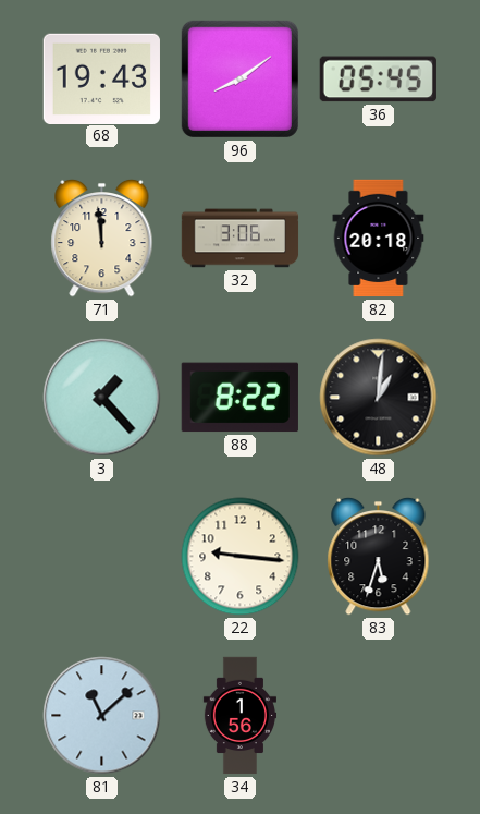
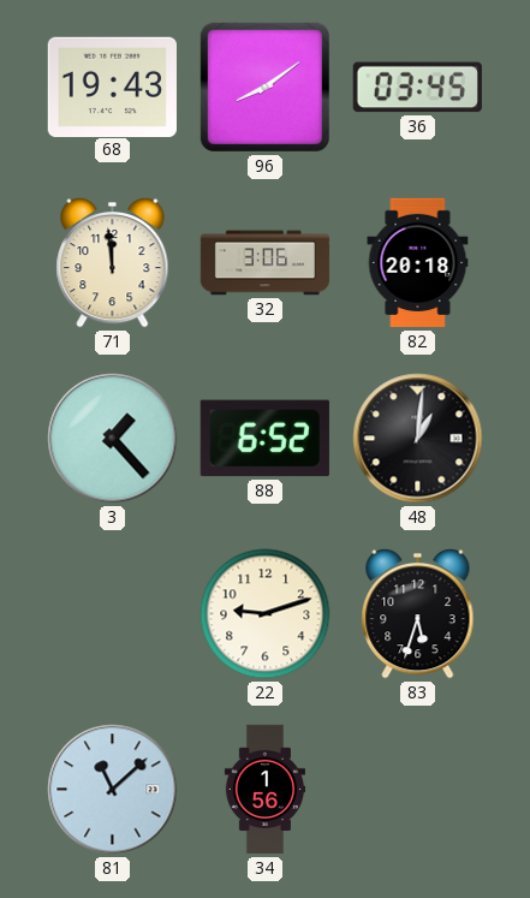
36: 05:45 -> 03:45 (417, 88)
88: 8:22 -> 6:52 (264, 439)
22: 9:16 -> 9:12 (266, 614)
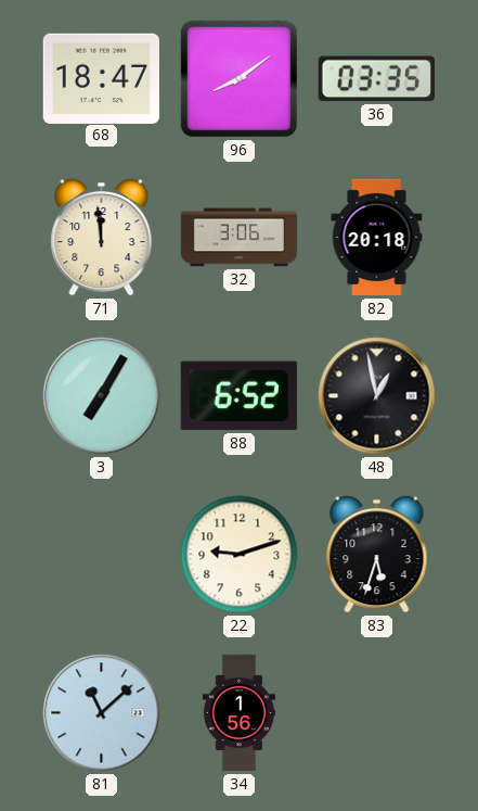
68: 19:43 -> 18:47 (101, 78)
36: 03:45 -> 03:35 (376, 79)
3: 1:23 -> 7:05 (102, 396)
48: 1:01 -> 12:58 (377, 396)
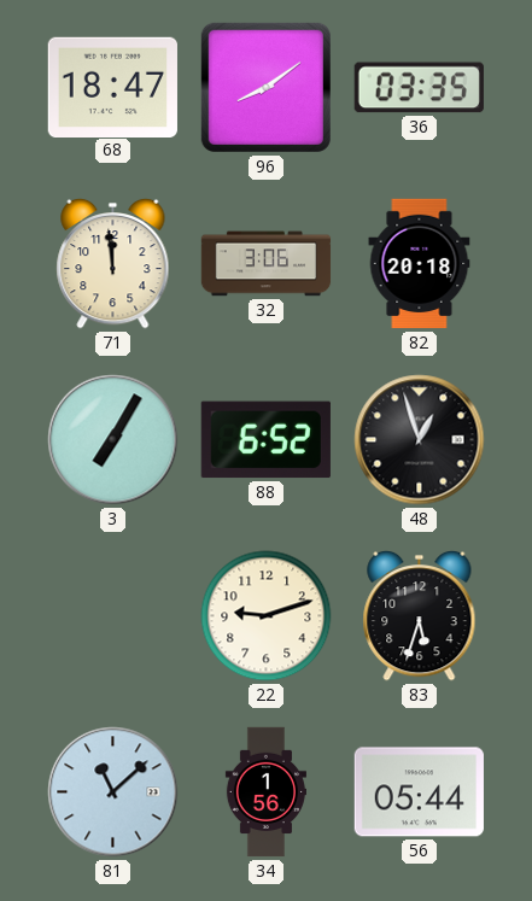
48: 12:58 -> 12:57 (420, 440)
56: none -> 05:44 (419, 792)
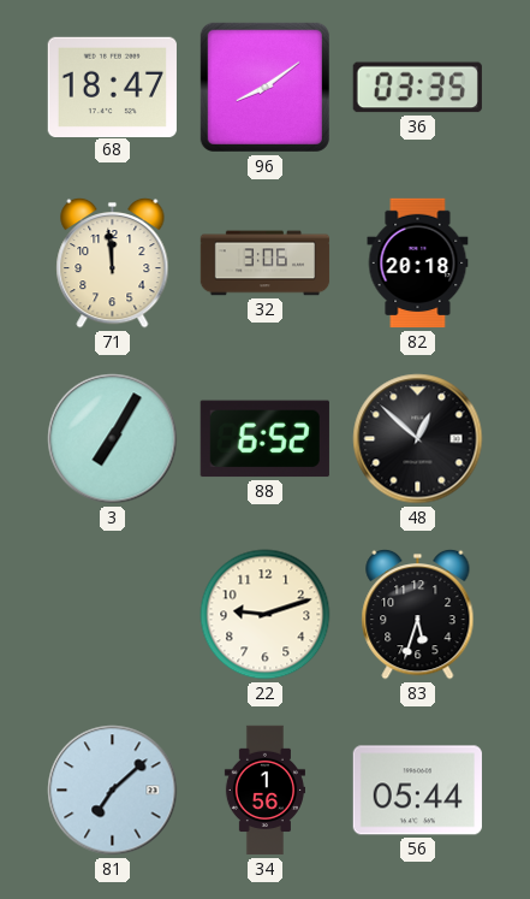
48: 12:57 -> 12:52 (418, 439)
81: 11:08 -> 7:08 (113, 791)
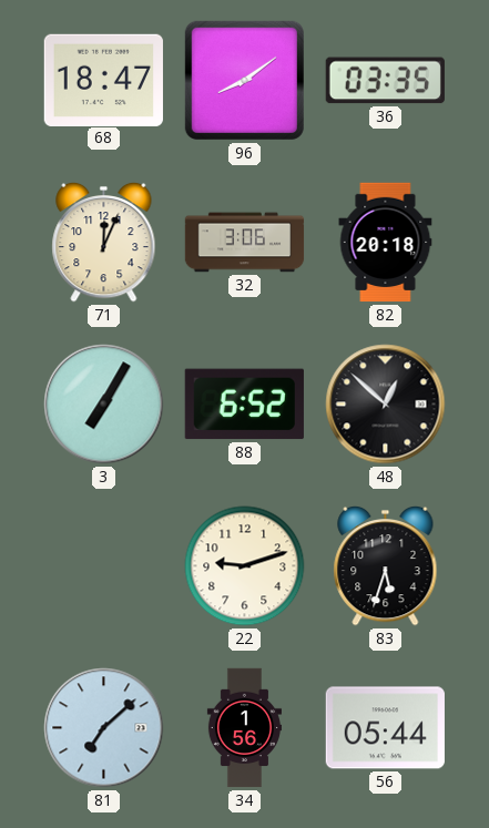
71: 11:59 -> 12:04 (104, 242)
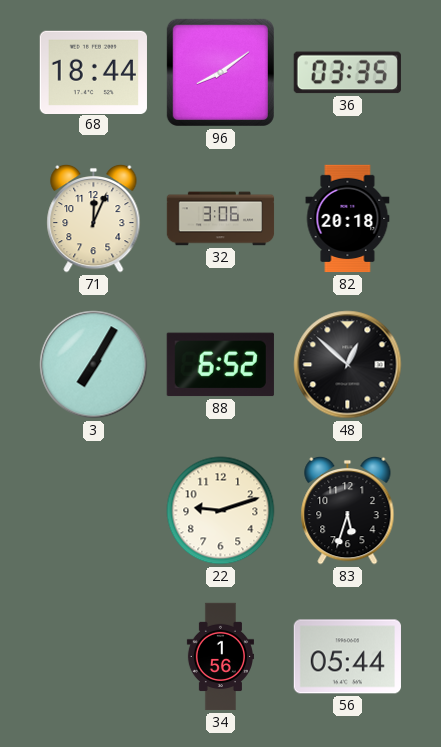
68: 18:47 -> 18:44 (93, 72)
81: 7:08 -> none (104, 728)
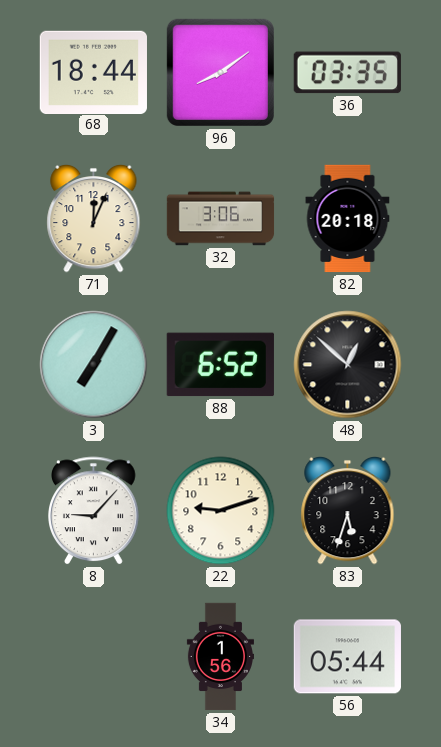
8: none -> 9:07 (94, 511)
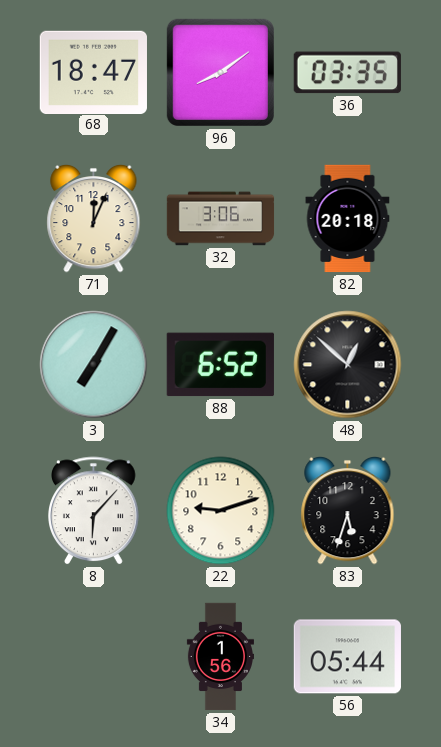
68: 18:44 -> 18:47 (93, 72)
8: 9:07 -> 6:07 (94, 511)
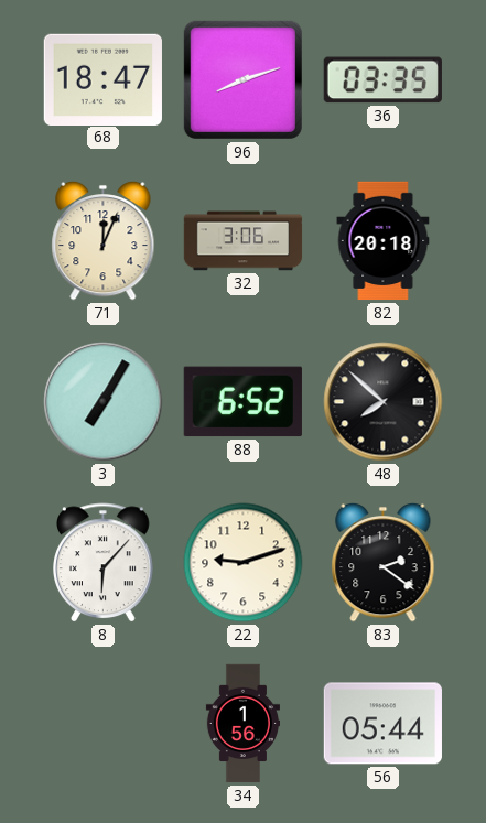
96: 8:09 -> 8:12 (242, 79)
48: 12:52 -> 7:52 (384, 402)
83: 5:33 -> 2:21 (384, 562)
